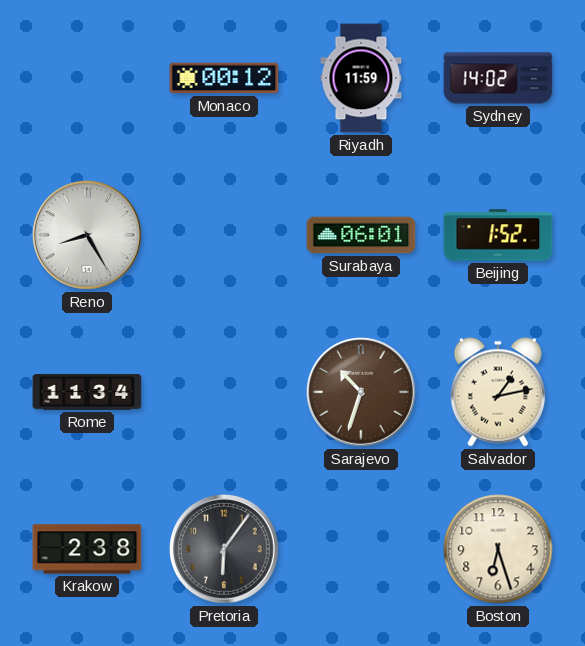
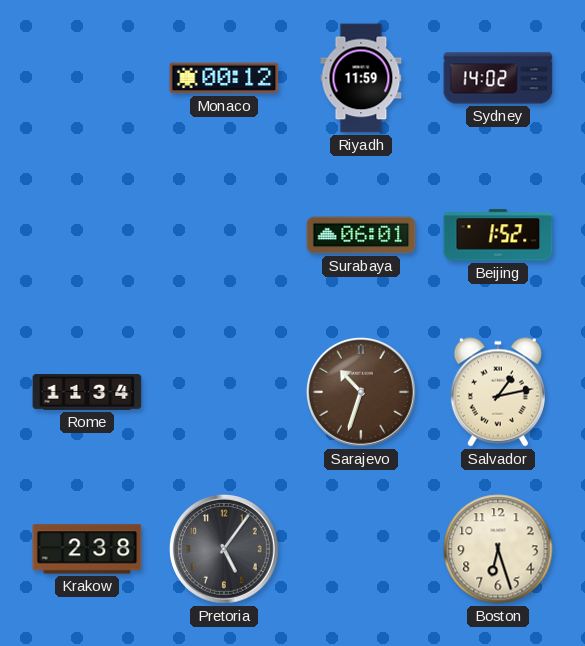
Reno: 8:25 -> none (87, 235)
Pretoria: 6:06 -> 5:06 (224, 549)
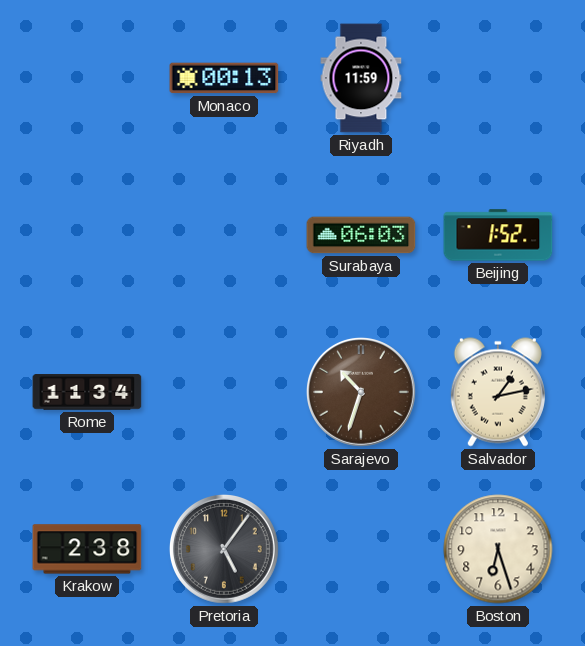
Monaco: 00:12 -> 00:13 (224, 78)
Sydney: 14:02 -> none (498, 78)
Surabaya: 06:01 -> 06:03 (361, 235)
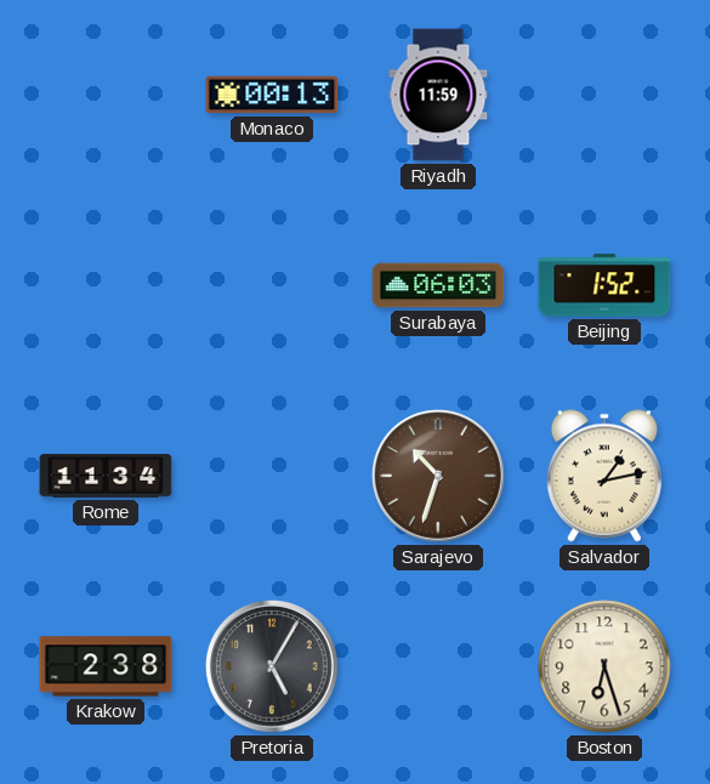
Pretoria: 5:06 -> 5:05 (272, 666)
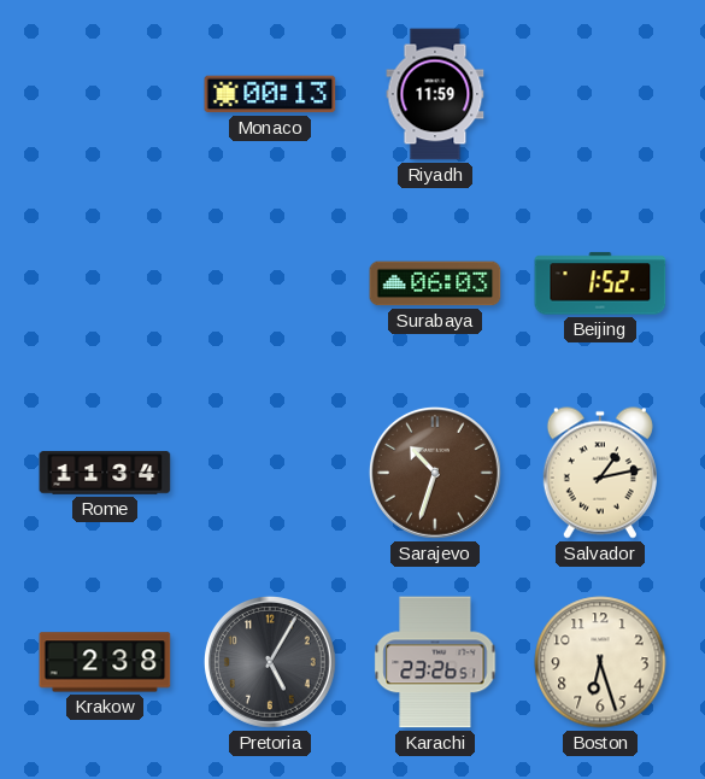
Karachi: none -> 23:26 (435, 662)
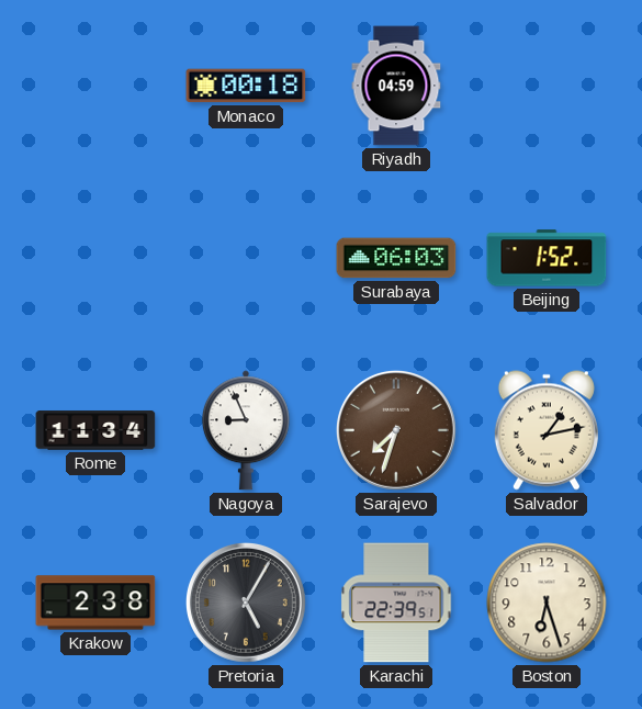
Monaco: 00:13 -> 00:18 (246, 86)
Riyadh: 11:59 -> 04:59 (396, 86)
Nagoya: none -> 8:56 (246, 430)
Sarajevo: 10:33 -> 7:33 (396, 430)
Karachi: 23:26 -> 22:39 (396, 603)
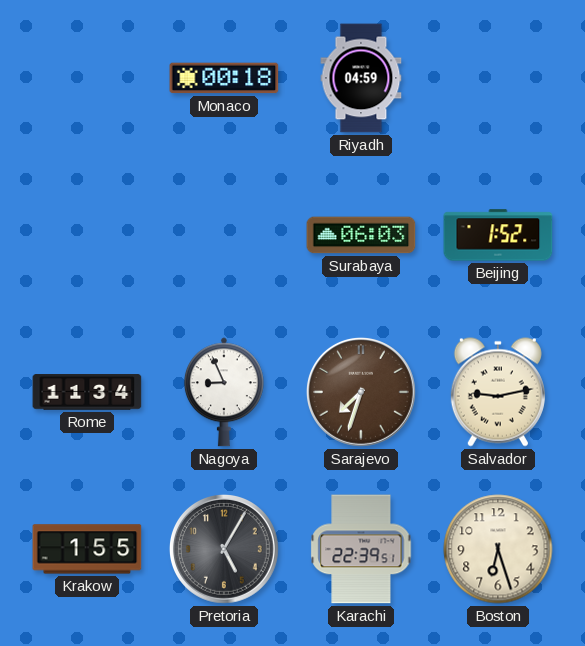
Salvador: 1:13 -> 9:13 (498, 392)
Krakow: 2:38 -> 1:55 (87, 549)
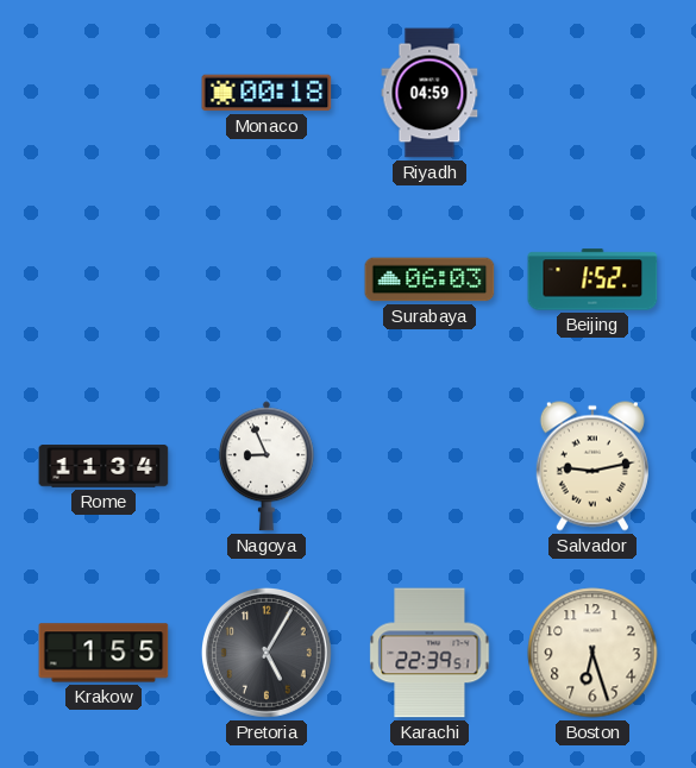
Sarajevo: 7:33 -> none (361, 392)
